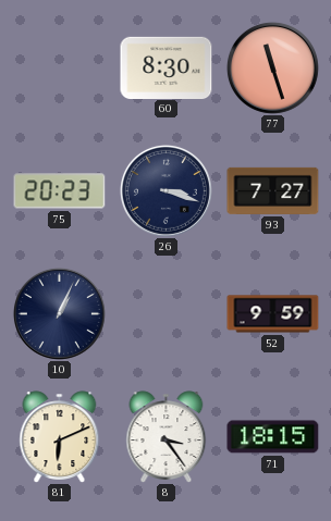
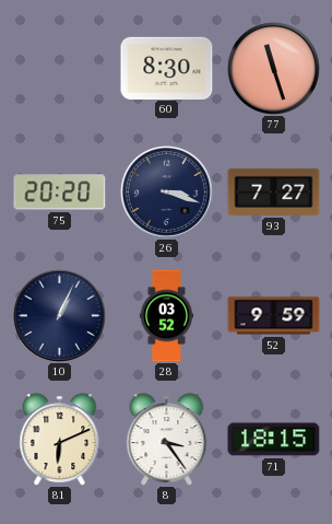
75: 20:23 -> 20:20 (60, 193)
28: none -> 03:52 (166, 316)
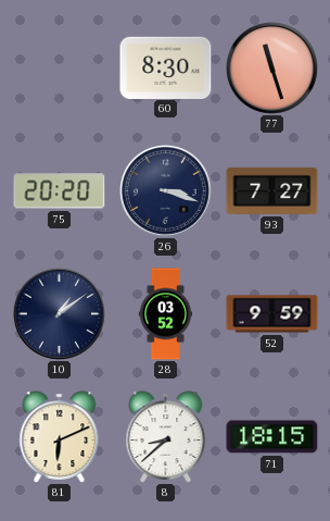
10: 1:04 -> 1:09 (59, 313)
8: 3:24 -> 8:38 (166, 437)
